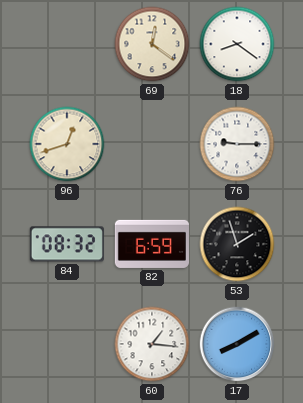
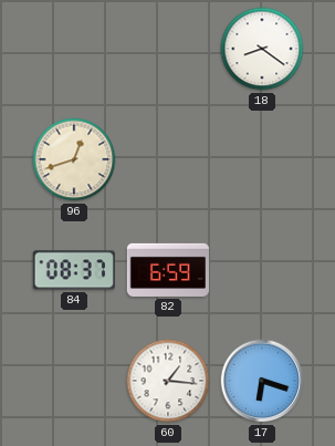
69: 12:21 -> none (152, 44)
76: 9:15 -> none (237, 144)
84: 08:32 -> 08:37 (74, 270)
53: 1:57 -> none (237, 244)
17: 8:10 -> 6:18 (262, 381)
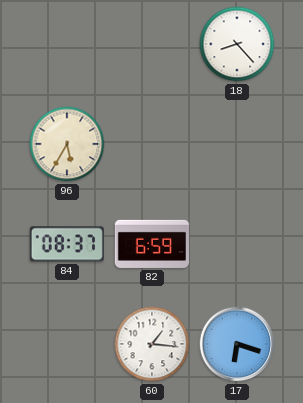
18: 8:21 -> 8:23 (237, 44)
96: 12:42 -> 5:35 (67, 144)
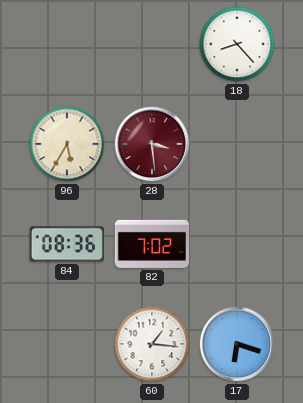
28: none -> 3:29 (152, 144)
84: 08:37 -> 08:36 (67, 244)
82: 6:59 -> 7:02 (152, 244)
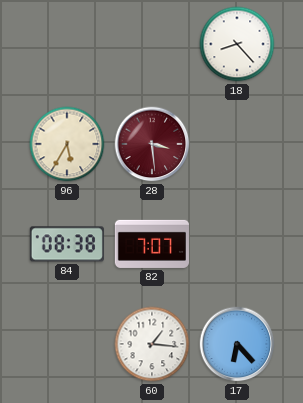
84: 08:36 -> 08:38 (67, 244)
82: 7:02 -> 7:07 (152, 244)
17: 6:18 -> 6:23 (237, 344)
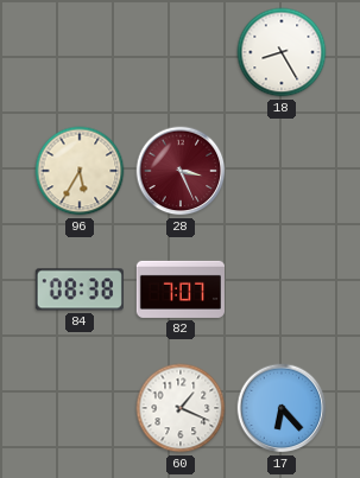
18: 8:23 -> 8:25 (282, 52)
28: 3:29 -> 3:26 (181, 171)
60: 1:16 -> 1:19 (181, 408)
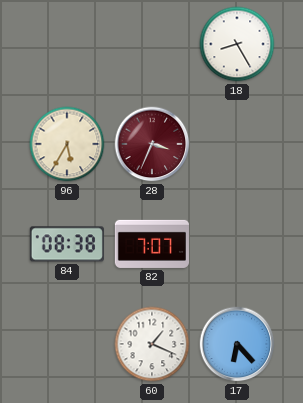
28: 3:26 -> 3:34 (152, 144)
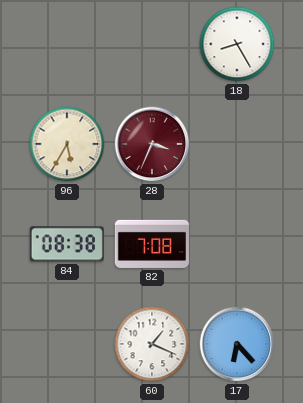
82: 7:07 -> 7:08 (152, 244)
